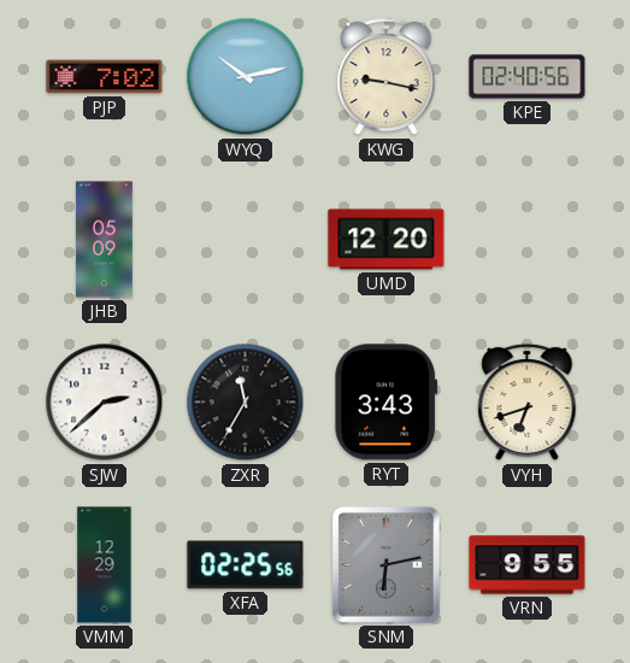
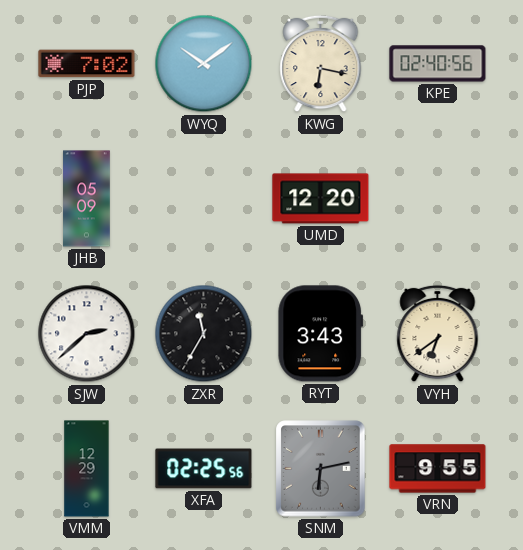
WYQ: 10:13 -> 10:09 (204, 64)
KWG: 9:17 -> 6:17 (321, 64)
VYH: 6:42 -> 6:39 (438, 334)
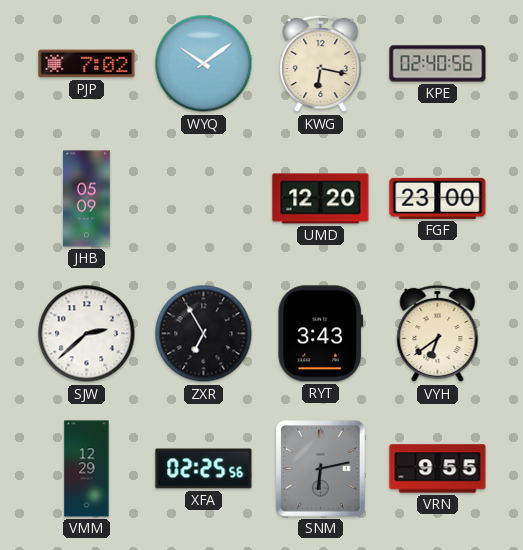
FGF: none -> 23:00 (438, 198)
ZXR: 11:35 -> 6:55 (204, 334)
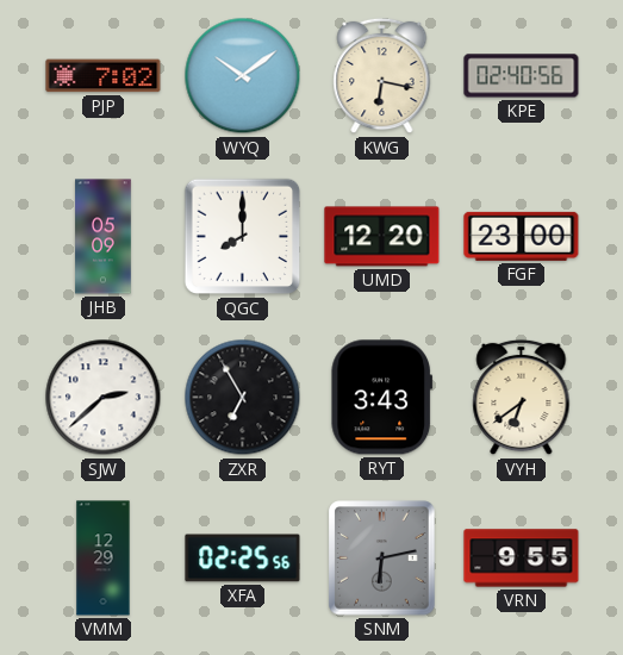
QGC: none -> 8:00 (243, 237)
